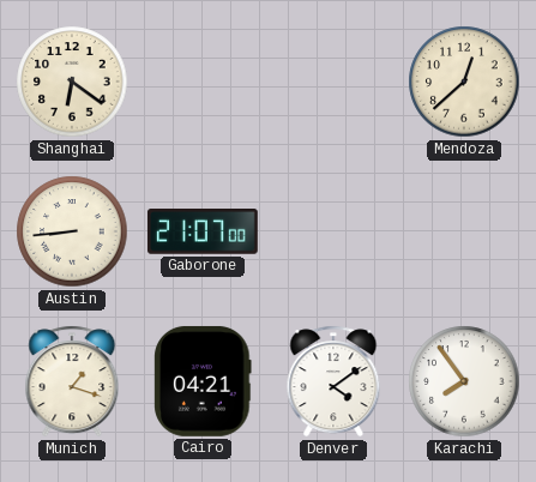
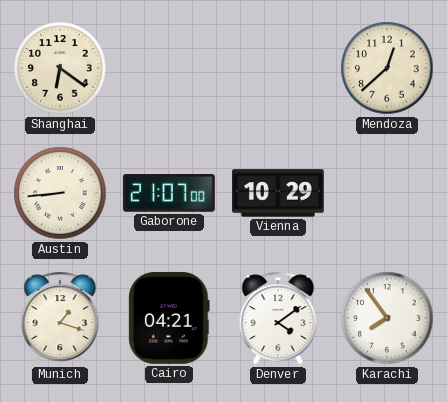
Vienna: none -> 10:29 (279, 193)
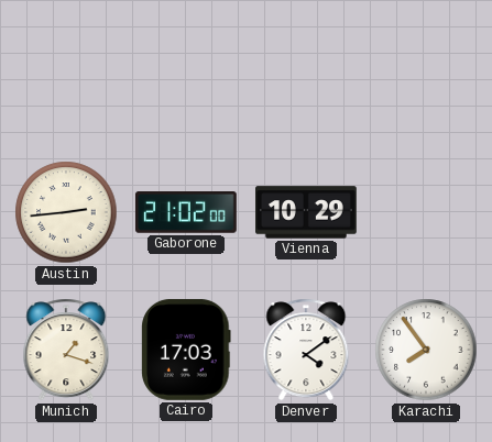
Shanghai: 6:21 -> none (60, 68)
Mendoza: 12:38 -> none (387, 68)
Austin: 8:44 -> 2:44 (66, 212)
Gaborone: 21:07 -> 21:02 (186, 213)
Cairo: 04:21 -> 17:03 (186, 350)
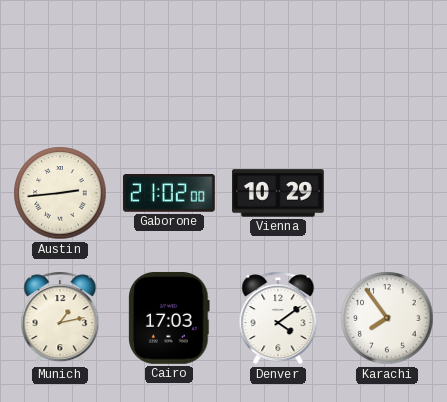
Munich: 1:18 -> 1:13 (60, 318)
